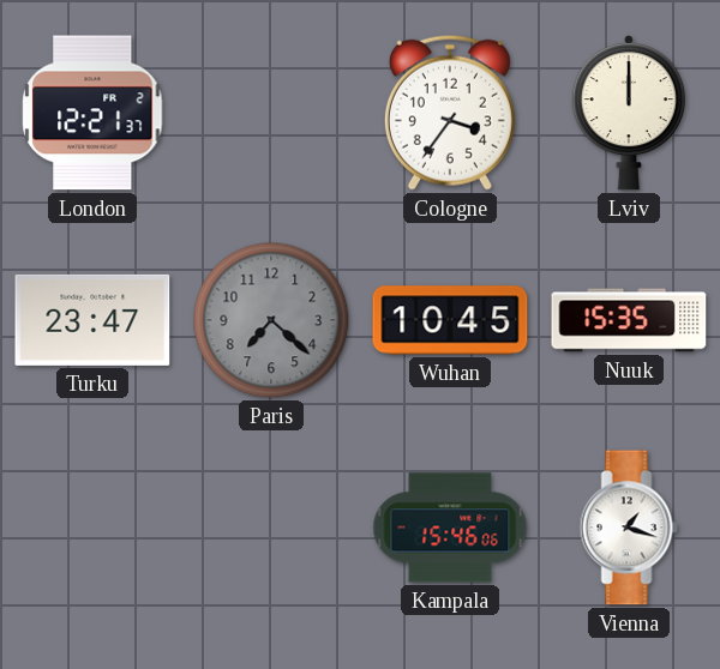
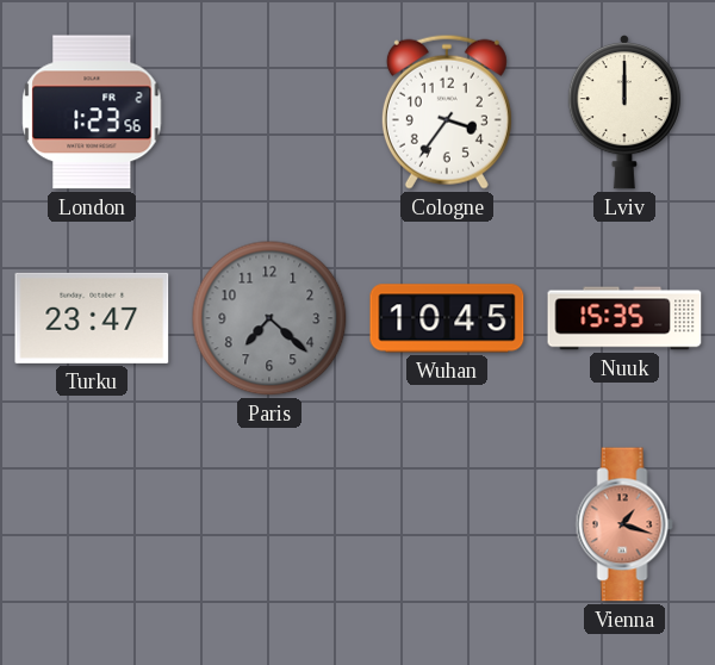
London: 12:21 -> 1:23 (92, 112)
Kampala: 15:46 -> none (450, 528)
Vienna dial: white -> salmon (624, 524)
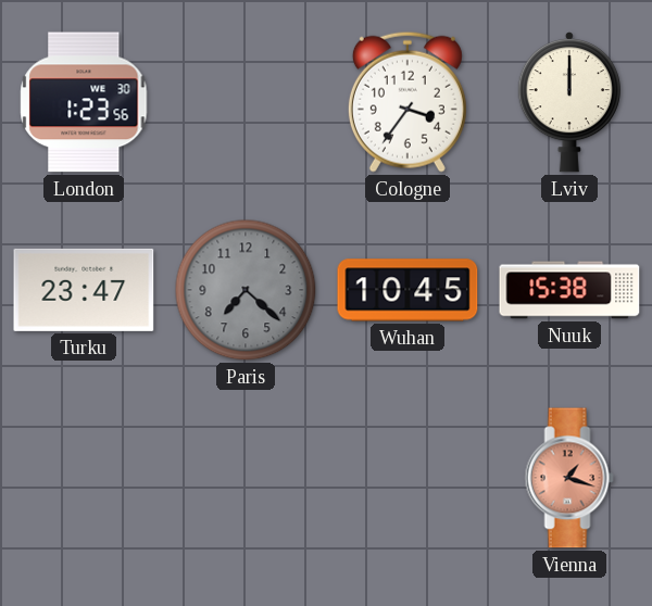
London date: FR 2 -> WE 30 (84, 102)
Nuuk: 15:35 -> 15:38 (569, 290)
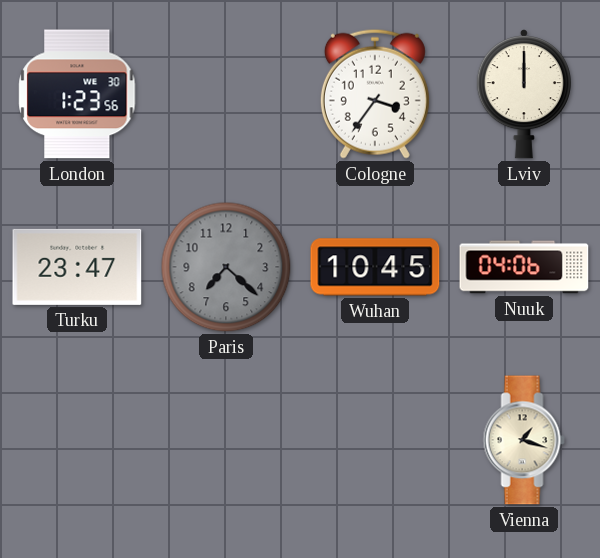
Nuuk: 15:38 -> 04:06 (524, 267)
Vienna dial: salmon -> cream (524, 440)
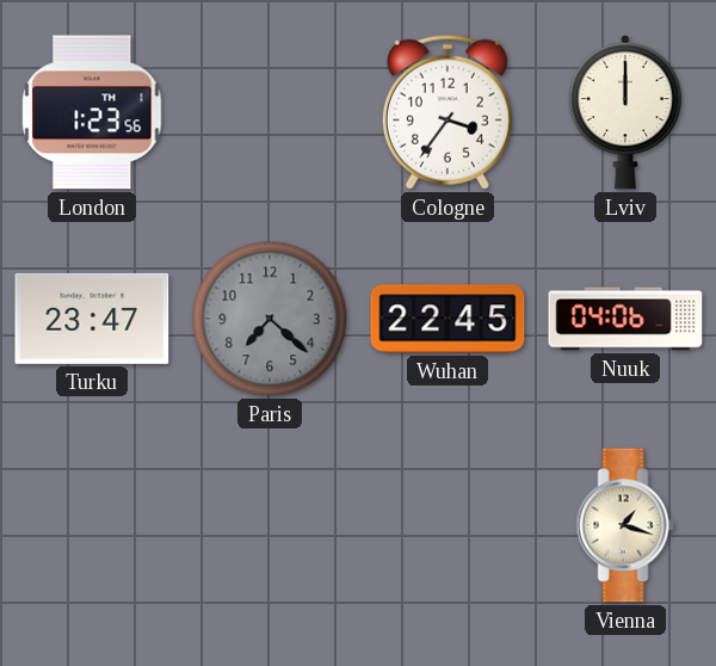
London date: WE 30 -> TH 1 (92, 112)
Wuhan: 10:45 -> 22:45 (447, 319)
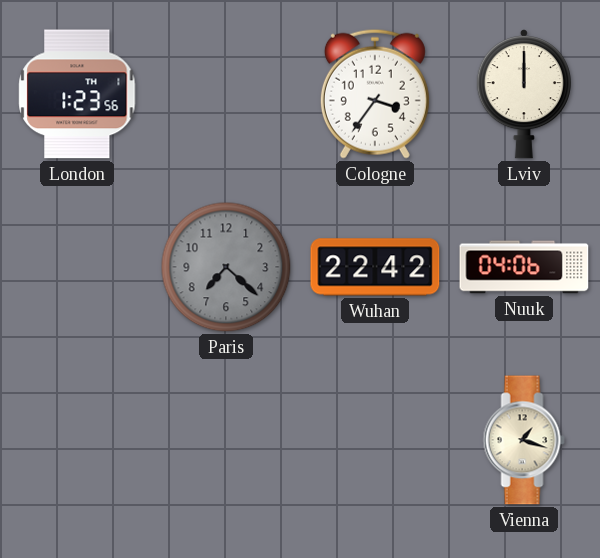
Turku: 23:47 -> none (92, 319)
Wuhan: 22:45 -> 22:42 (375, 267)
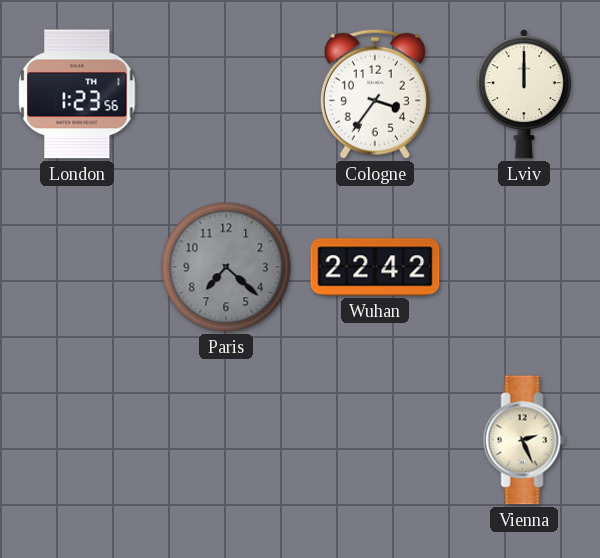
Nuuk: 04:06 -> none (524, 267)
Vienna: 1:18 -> 2:26 (524, 440)
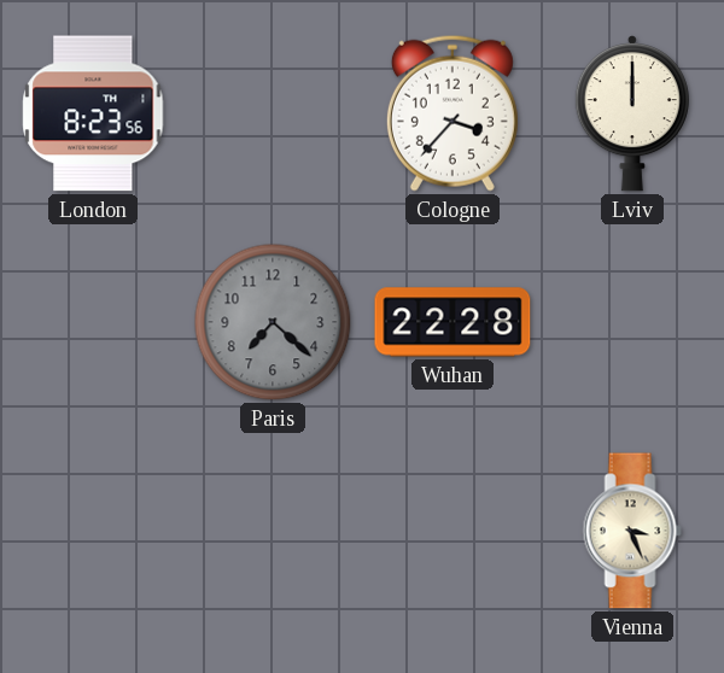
London: 1:23 -> 8:23 (93, 113)
Cologne: 3:36 -> 3:37 (453, 113)
Wuhan: 22:42 -> 22:28 (453, 322)
Vienna: 2:26 -> 3:26 (632, 531)
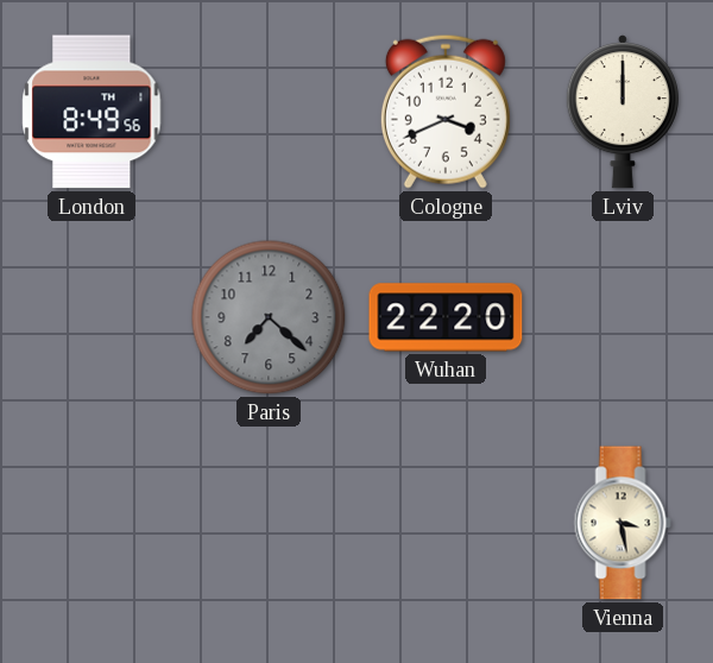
London: 8:23 -> 8:49 (92, 112)
Cologne: 3:37 -> 3:41 (446, 112)
Wuhan: 22:28 -> 22:20 (446, 317)
Vienna: 3:26 -> 3:28 (623, 523)
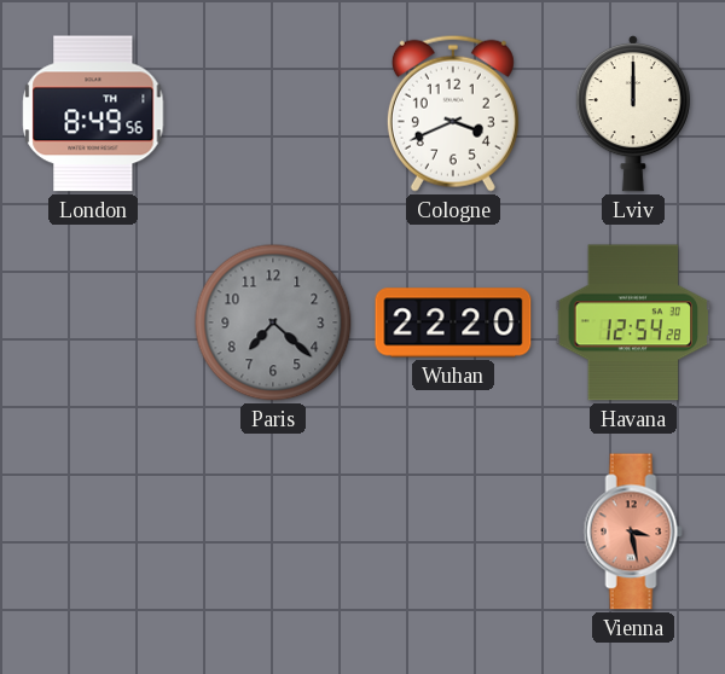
Havana: none -> 12:54 (633, 323)
Vienna dial: cream -> salmon (633, 531)
